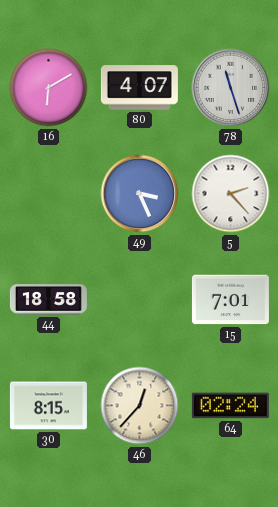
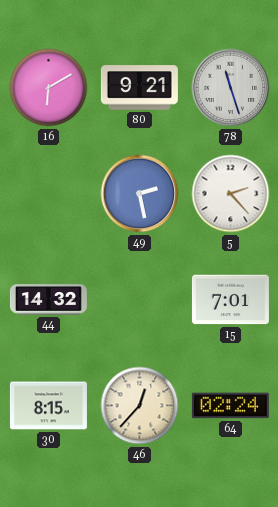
80: 4:07 -> 9:21 (139, 88)
49: 3:26 -> 2:28 (140, 194)
44: 18:58 -> 14:32 (48, 300)
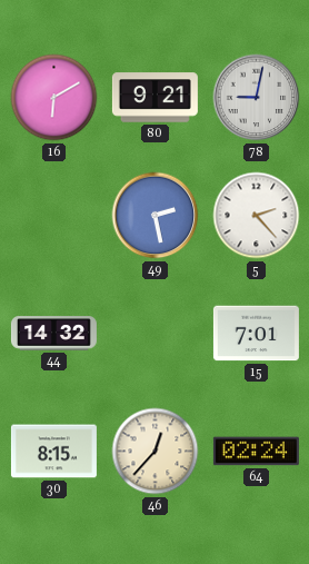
78: 11:27 -> 9:02 (257, 98)
